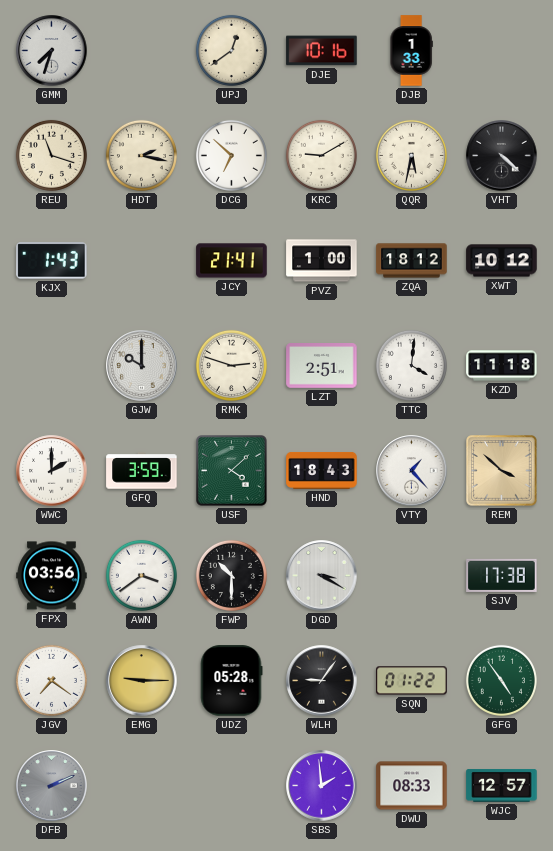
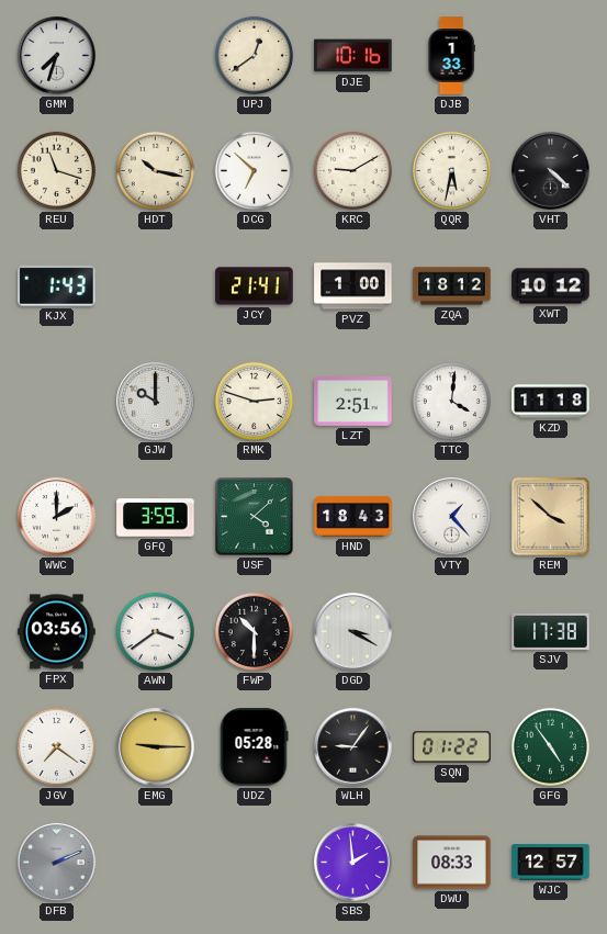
HDT: 2:17 -> 10:17 (155, 170)
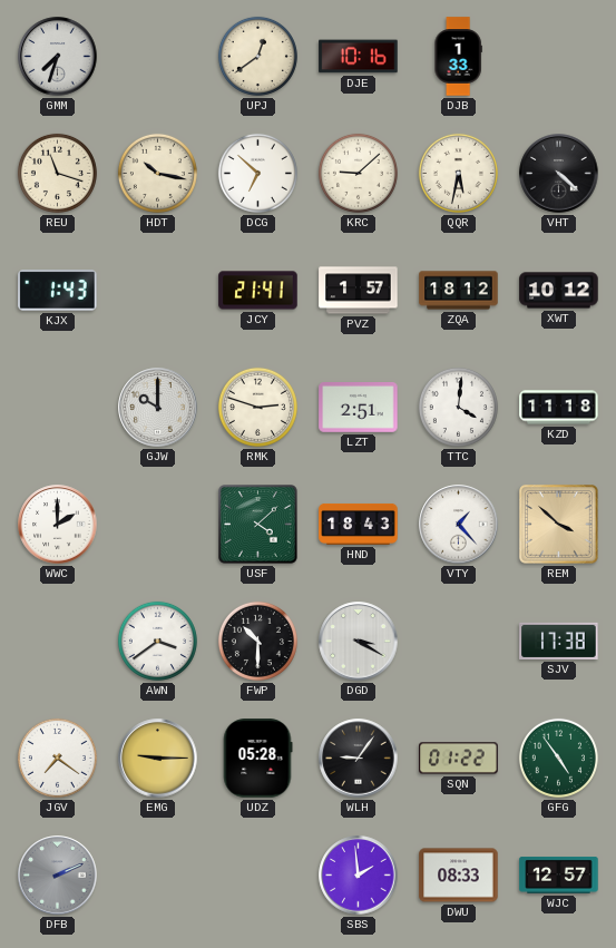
KRC: 9:10 -> 9:08 (358, 173)
PVZ: 1:00 -> 1:57 (359, 291)
GFQ: 3:59 -> none (156, 517)
FPX: 03:56 -> none (57, 632)
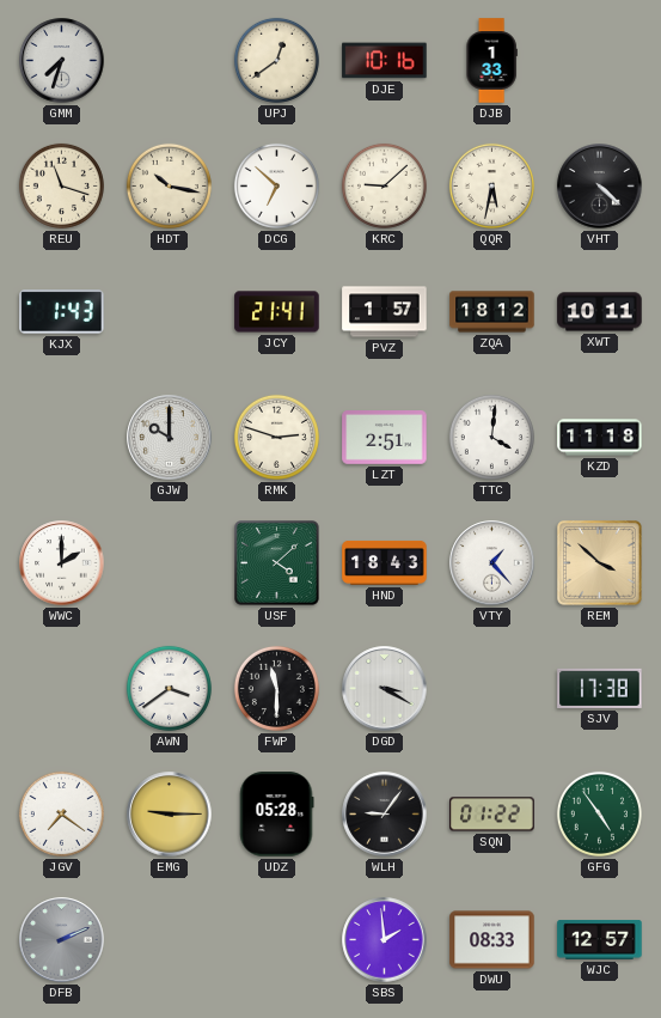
XWT: 10:12 -> 10:11 (600, 312)
FWP: 10:30 -> 11:30 (276, 688)
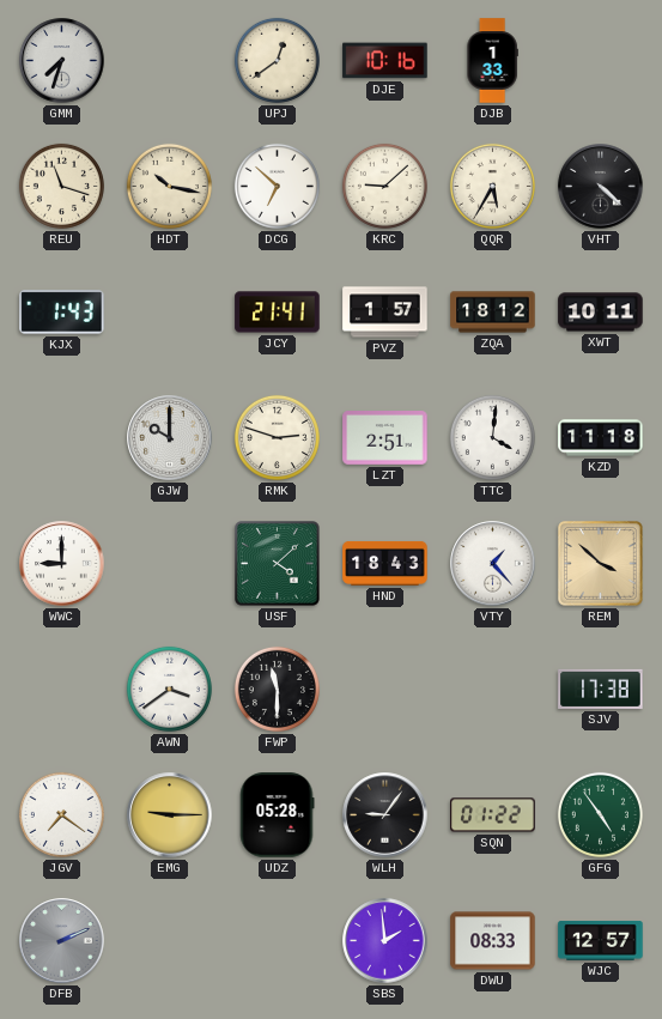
QQR: 5:32 -> 5:35 (492, 186)
WWC: 2:00 -> 9:00 (62, 564)
DGD: 3:20 -> none (385, 689)
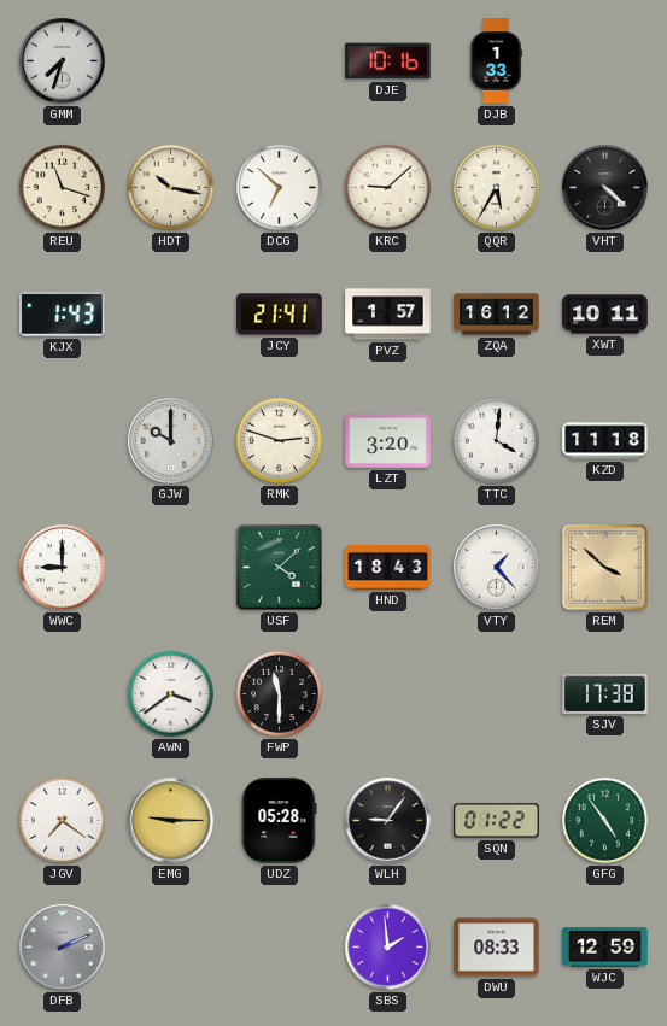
UPJ: 12:39 -> none (277, 60)
ZQA: 18:12 -> 16:12 (497, 315)
LZT: 2:51 -> 3:20 (388, 441)
WJC: 12:57 -> 12:59 (605, 948)
